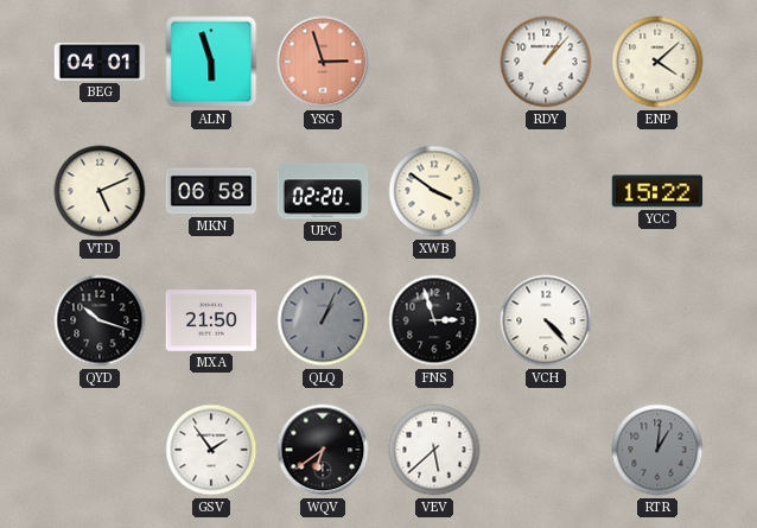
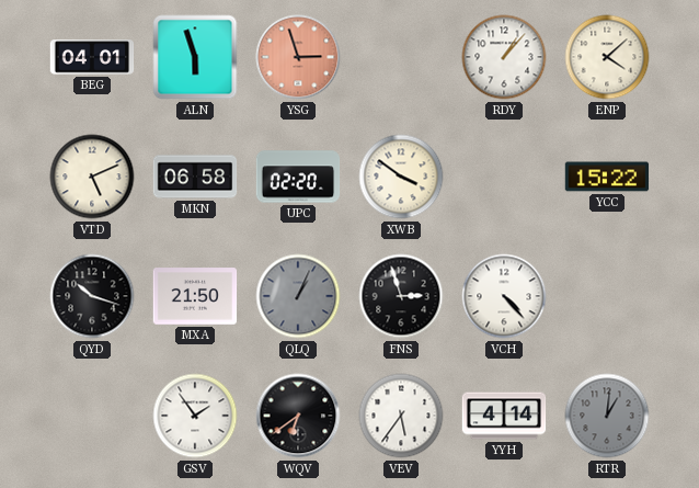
VEV: 5:38 -> 5:36 (401, 416)
YYH: none -> 4:14 (504, 416)
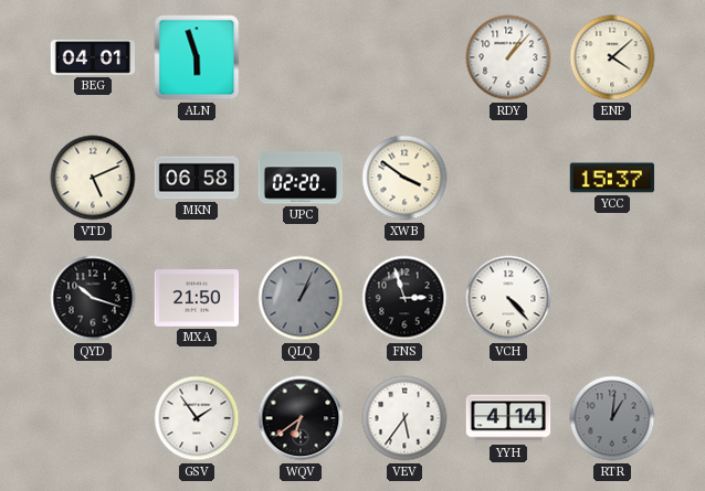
YSG: 2:57 -> none (298, 57)
YCC: 15:22 -> 15:37 (612, 178)
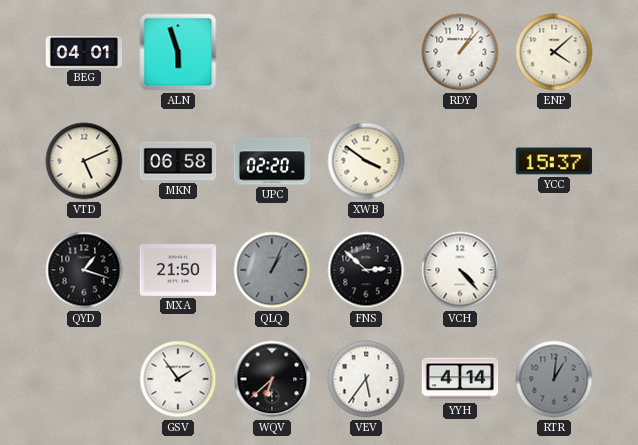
QYD: 10:18 -> 1:18 (84, 270)
FNS: 2:57 -> 2:52 (366, 270)
WQV: 6:39 -> 6:38 (272, 379)
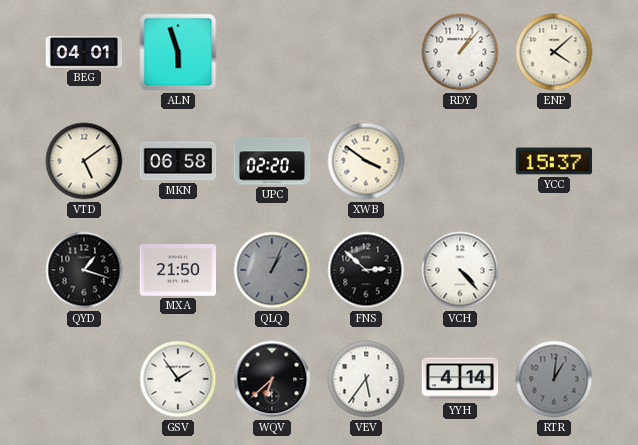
VTD: 5:11 -> 5:09 (84, 161)
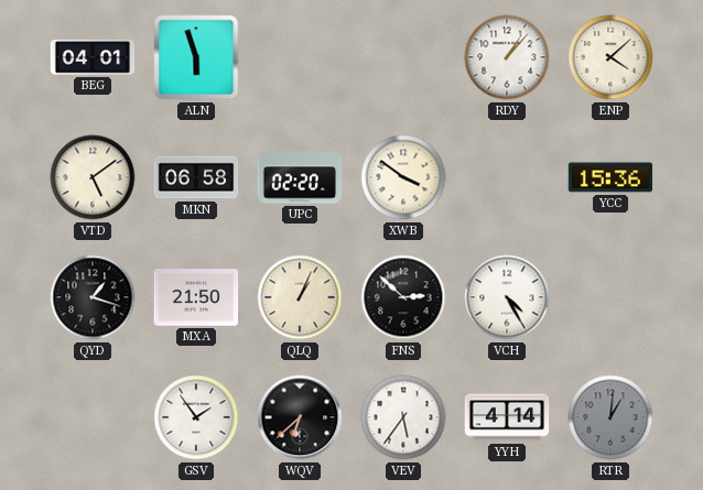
YCC: 15:37 -> 15:36 (610, 177)
QLQ dial: grey -> cream (300, 297)
VCH: 4:23 -> 4:25 (507, 297)
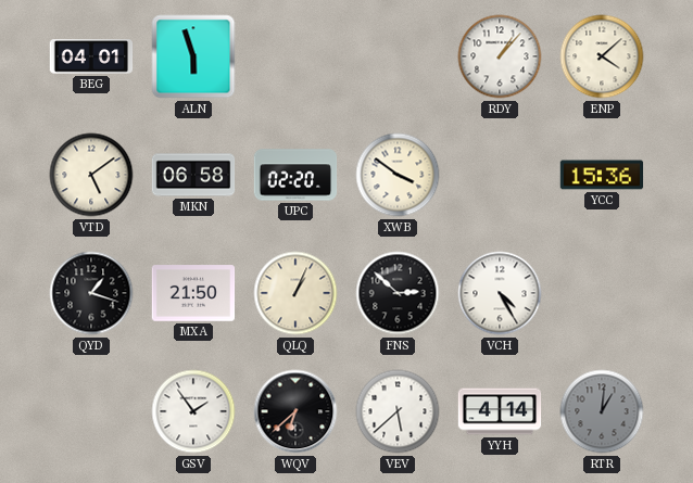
VEV: 5:36 -> 5:38 (398, 411)
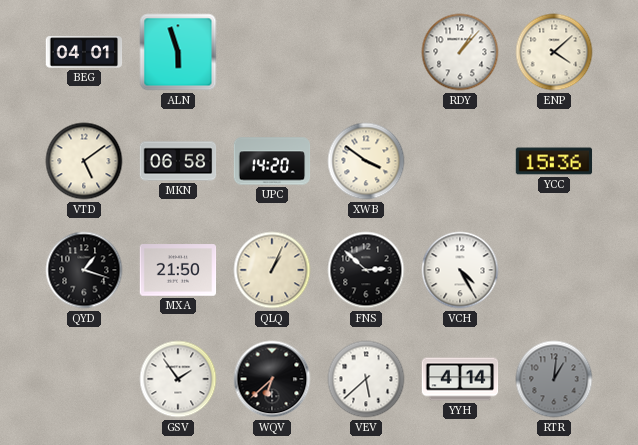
UPC: 02:20 -> 14:20 (272, 161)
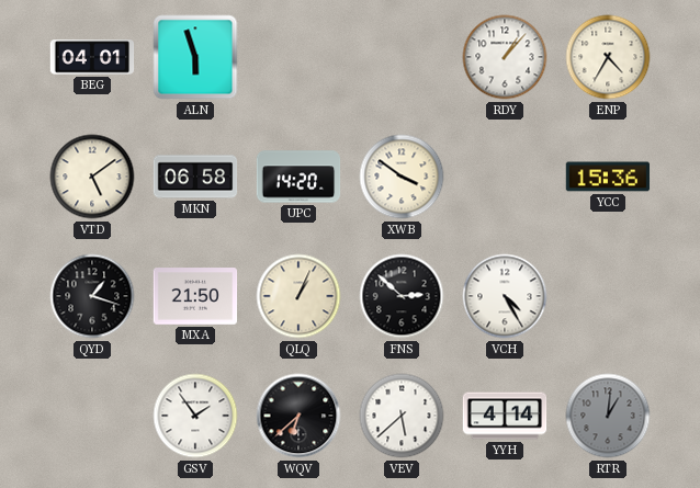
ENP: 4:08 -> 4:35 (608, 57)
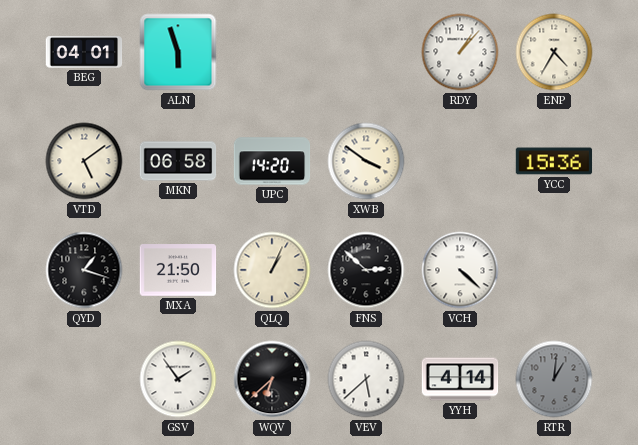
VCH: 4:25 -> 4:22 (460, 270)
